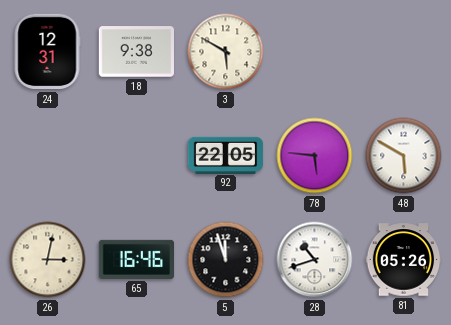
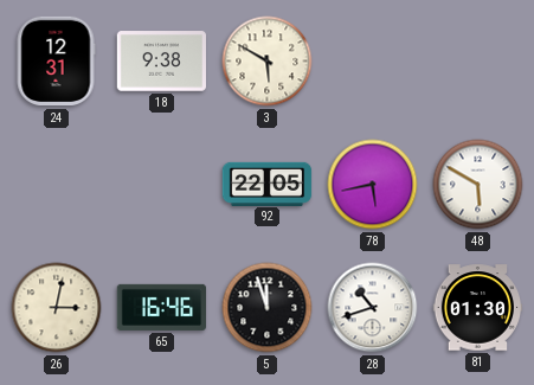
78: 5:46 -> 5:43 (373, 185)
81: 05:26 -> 01:30 (478, 308)
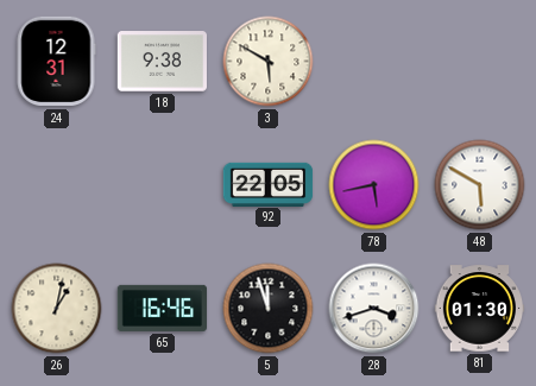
26: 3:02 -> 1:02 (57, 309)
28: 10:42 -> 3:42 (374, 309)
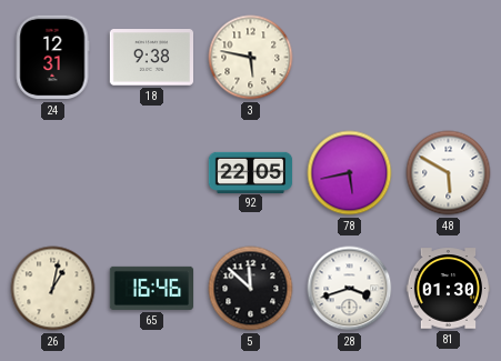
3: 5:50 -> 5:47 (251, 58)
5: 11:57 -> 11:52 (251, 289)
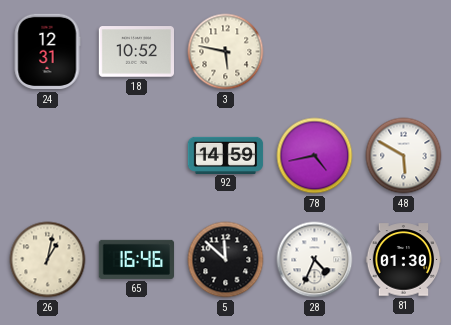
18: 9:38 -> 10:52 (136, 52)
92: 22:05 -> 14:59 (226, 155)
78: 5:43 -> 4:43 (315, 156)
28: 3:42 -> 4:34 (315, 260)
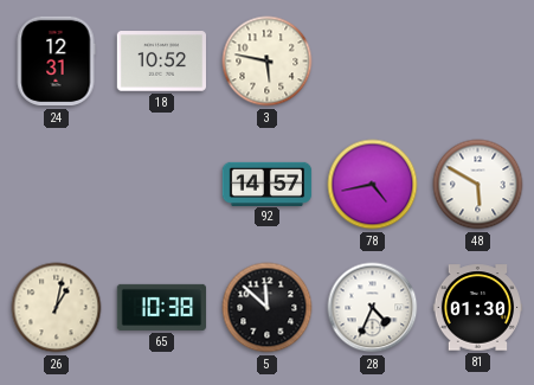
92: 14:59 -> 14:57 (268, 184)
65: 16:46 -> 10:38 (162, 307)
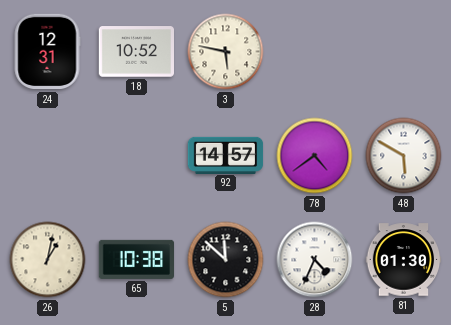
78: 4:43 -> 4:39 (315, 156)
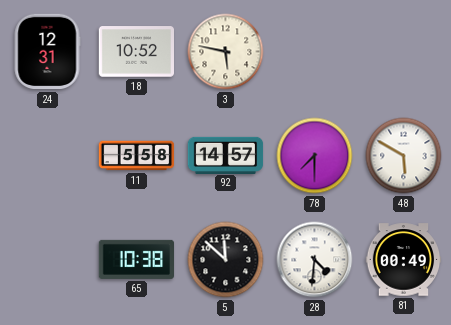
11: none -> 5:58 (137, 156)
78: 4:39 -> 7:30 (315, 156)
26: 1:02 -> none (48, 260)
28: 4:34 -> 4:31 (315, 260)
81: 01:30 -> 00:49 (404, 260)
